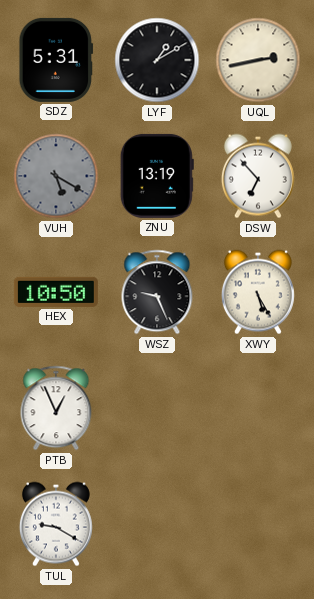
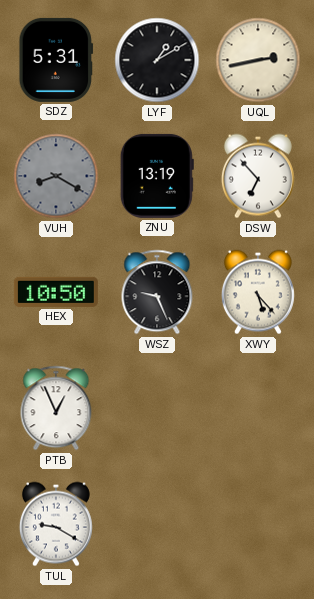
VUH: 5:20 -> 8:20 (56, 176)
XWY: 5:25 -> 5:23 (258, 292)
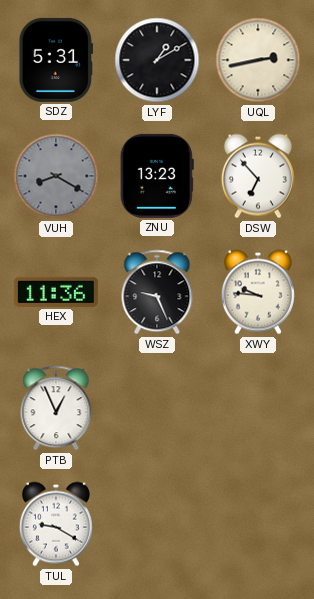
ZNU: 13:19 -> 13:23 (157, 176)
HEX: 10:50 -> 11:36 (56, 292)
XWY: 5:23 -> 9:46 (258, 292)
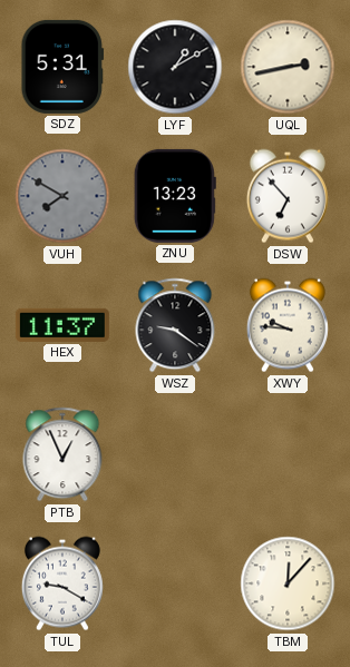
VUH: 8:20 -> 7:50 (62, 196)
HEX: 11:36 -> 11:37 (62, 325)
WSZ: 9:26 -> 9:21 (175, 325)
TBM: none -> 12:07 (288, 583)
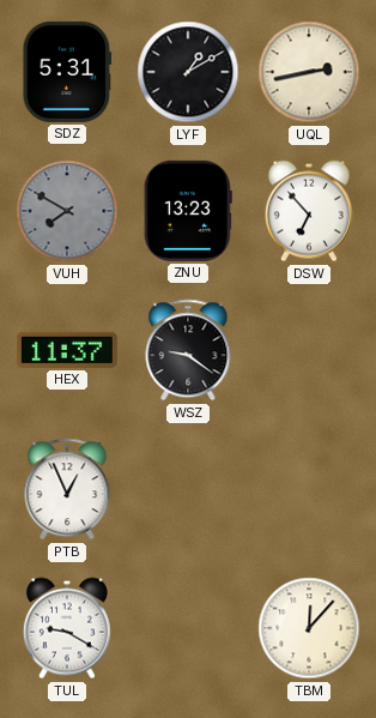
XWY: 9:46 -> none (288, 325)
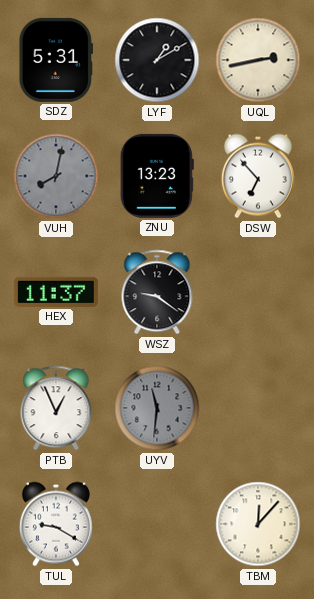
VUH: 7:50 -> 8:02 (56, 176)
UYV: none -> 11:31 (157, 408)
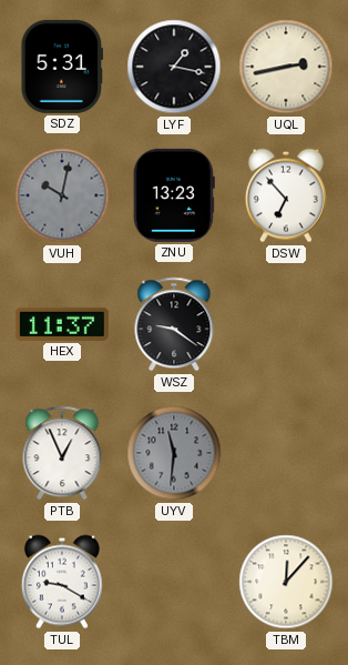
LYF: 1:10 -> 1:17 (174, 67)
VUH: 8:02 -> 10:02 (62, 195)
